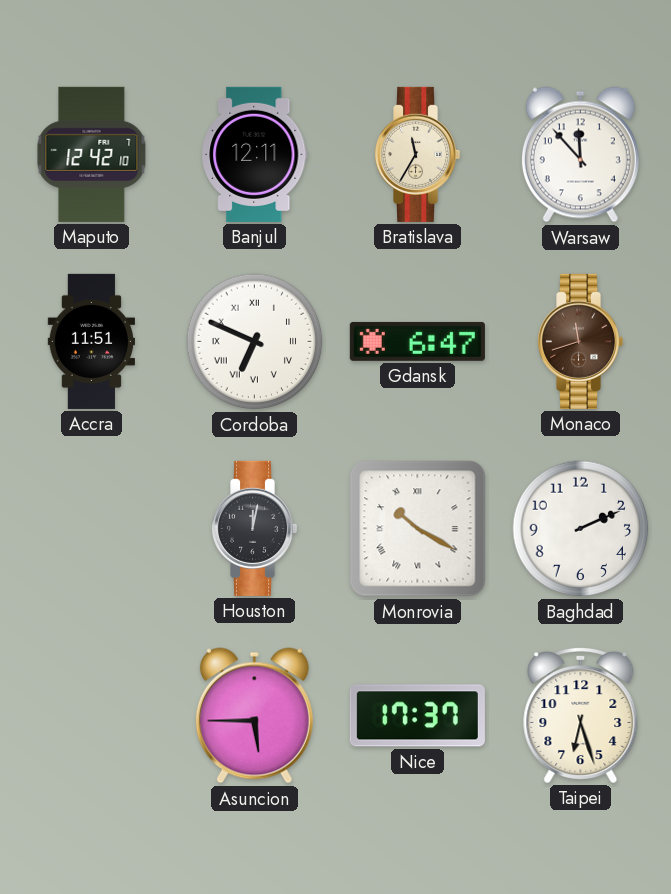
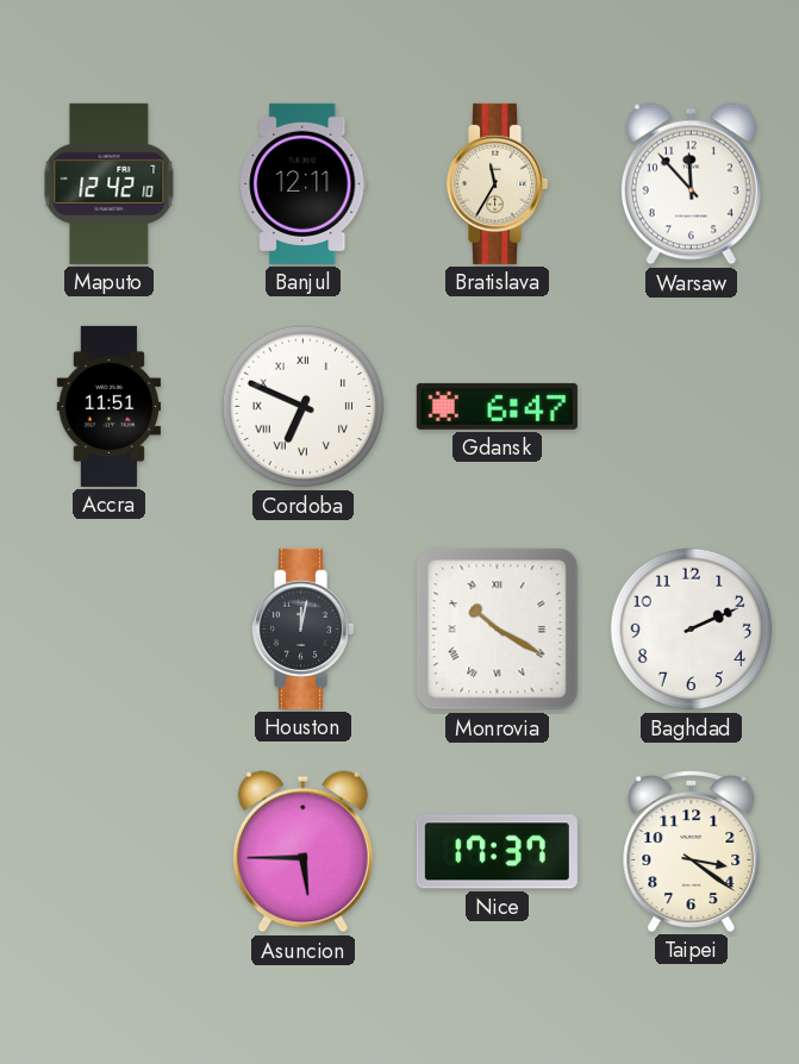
Monaco: 11:42 -> none (581, 341)
Taipei: 6:27 -> 3:21 (692, 851)
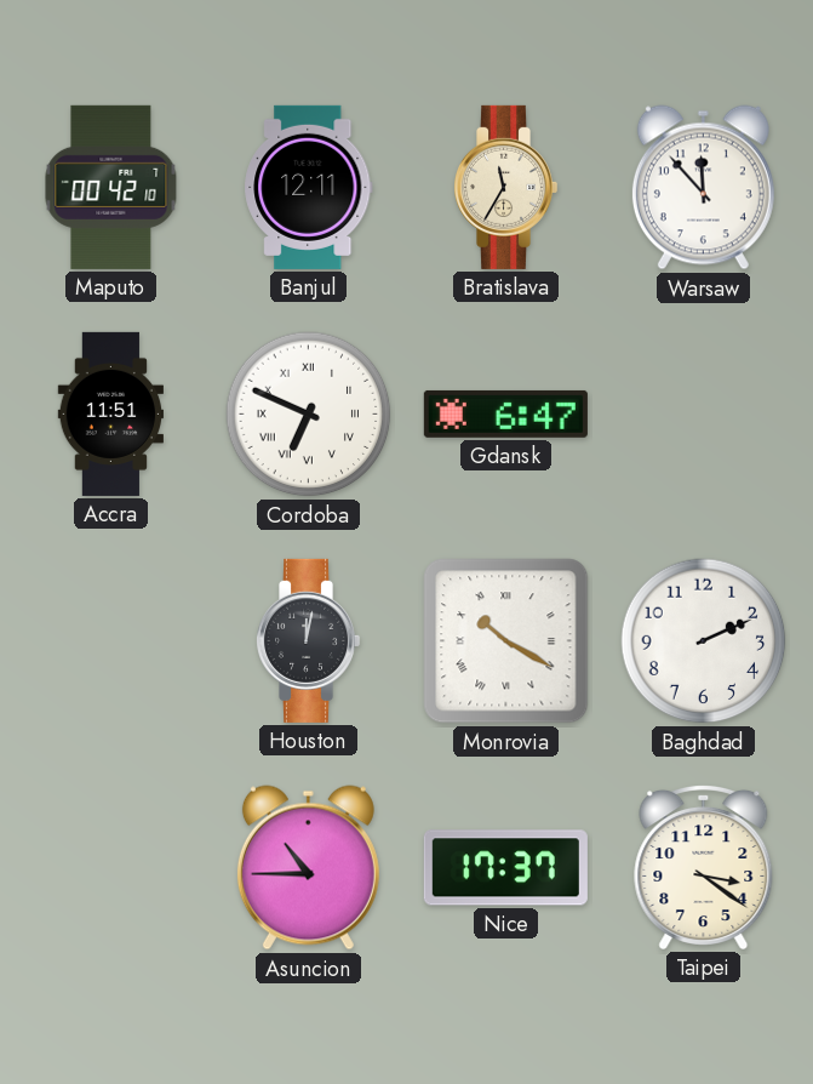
Maputo: 12:42 -> 00:42 (111, 187)
Asuncion: 5:45 -> 10:45 (308, 868)
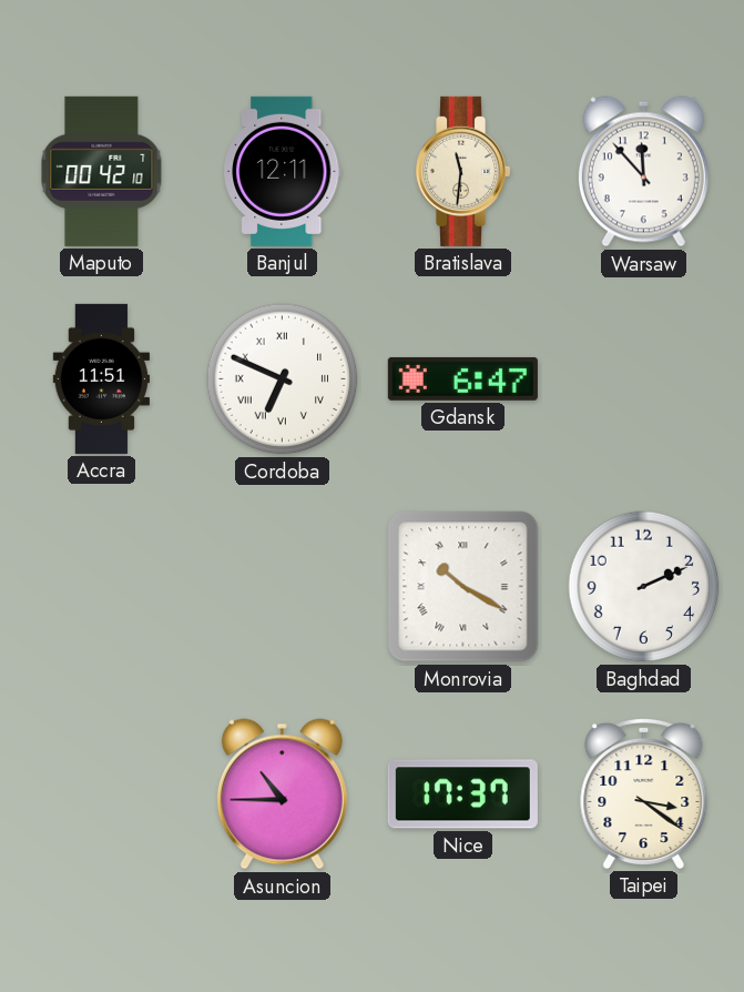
Bratislava: 11:35 -> 11:31 (463, 171)
Houston: 12:02 -> none (309, 640)
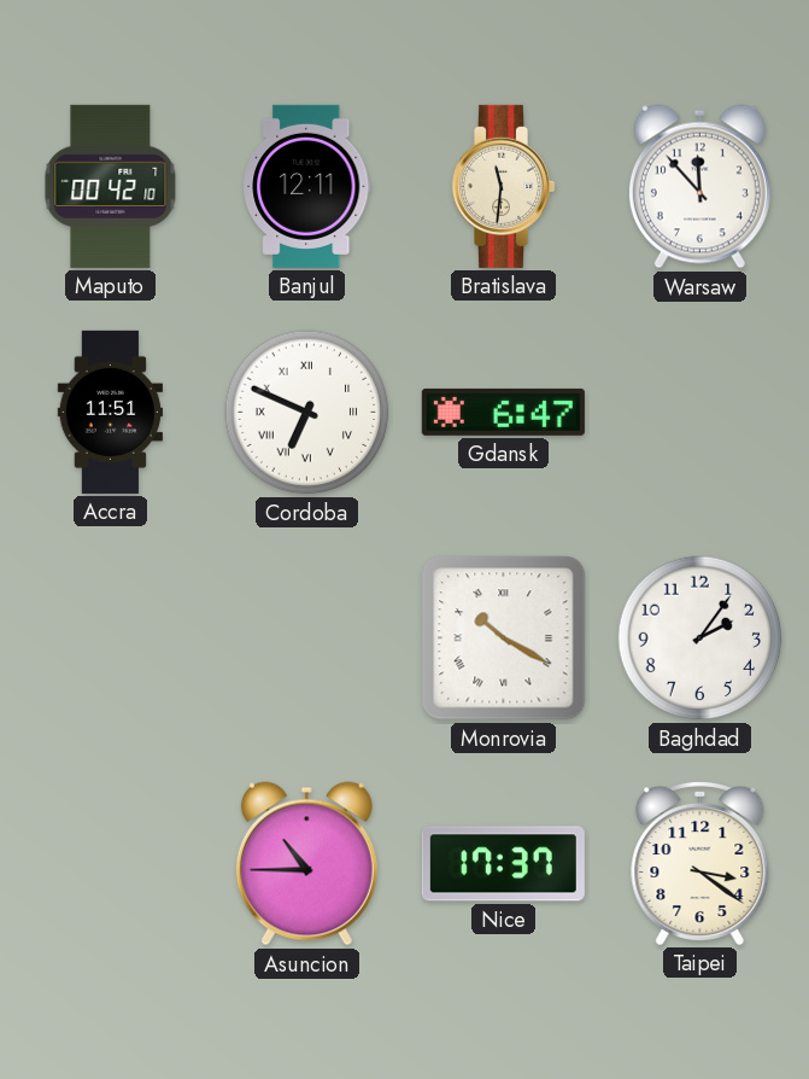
Baghdad: 2:11 -> 2:06 (700, 638)
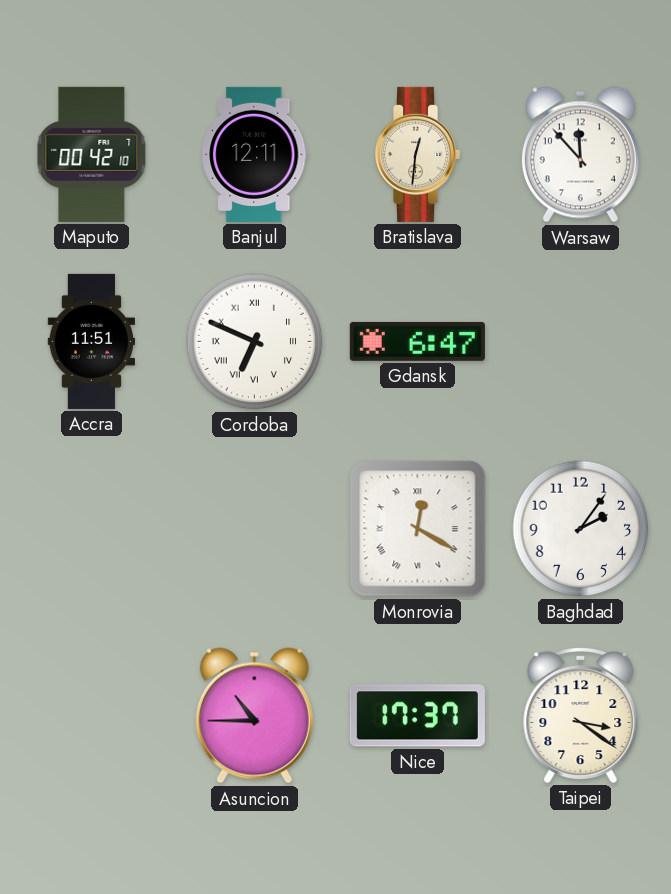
Bratislava: 11:31 -> 12:31 (418, 154)
Monrovia: 10:20 -> 12:20 (418, 529)
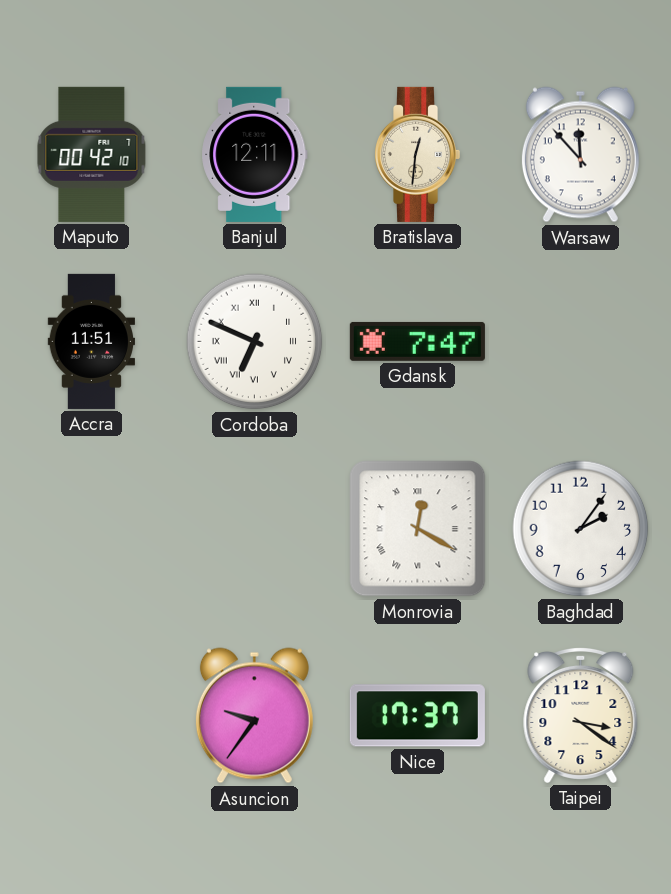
Gdansk: 6:47 -> 7:47 (417, 341)
Asuncion: 10:45 -> 9:36 (254, 716)
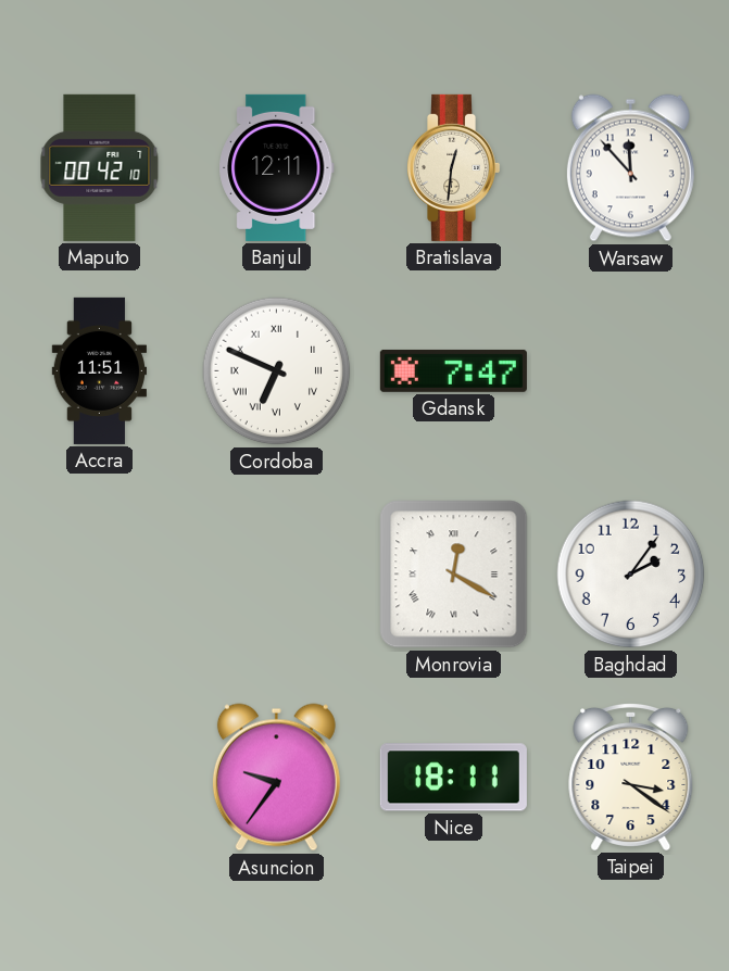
Nice: 17:37 -> 18:11 (453, 778)
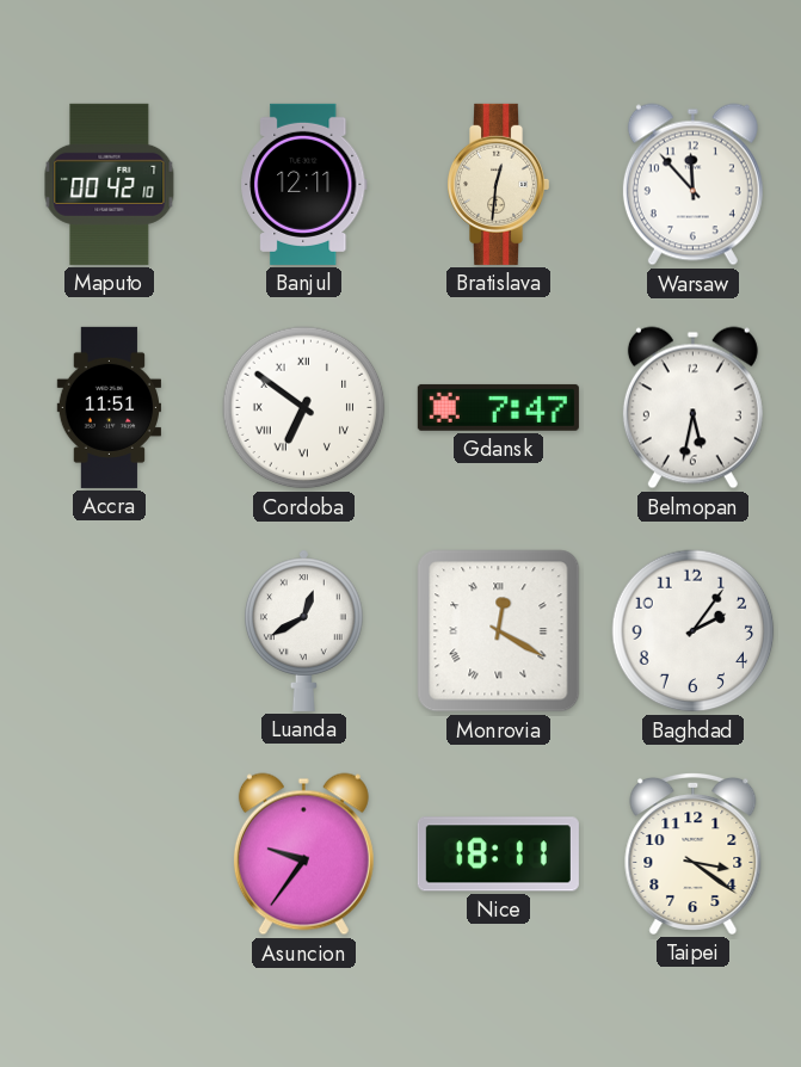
Cordoba: 6:49 -> 6:51 (304, 408)
Belmopan: none -> 5:32 (692, 408)
Luanda: none -> 12:40 (304, 630)
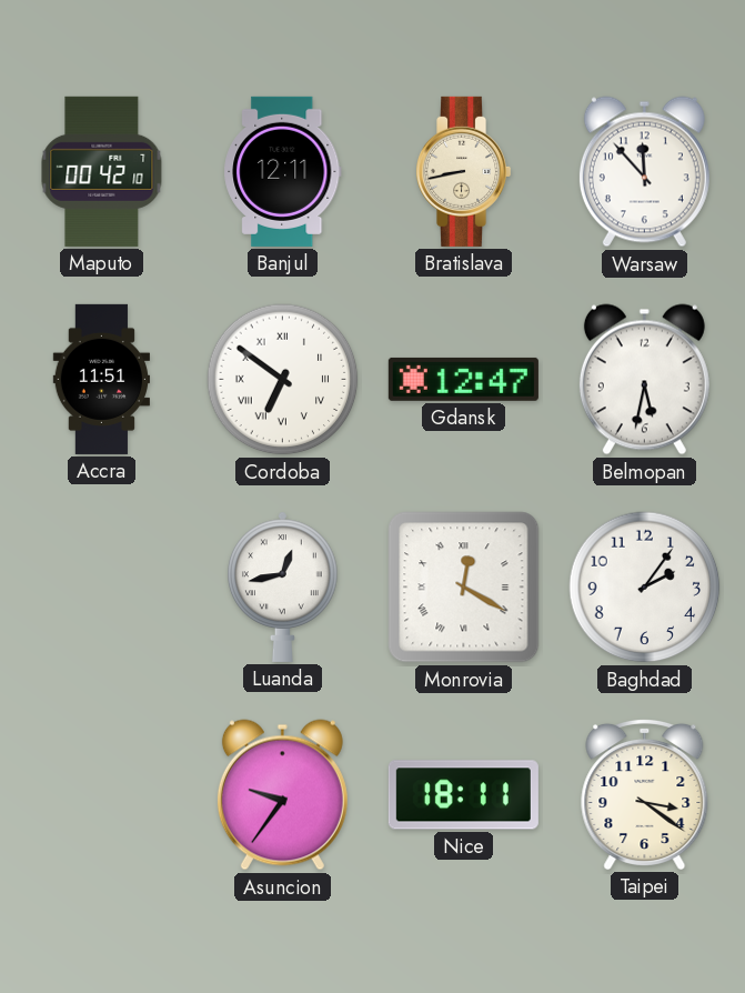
Bratislava: 12:31 -> 8:43 (464, 171)
Gdansk: 7:47 -> 12:47 (463, 379)
Luanda: 12:40 -> 12:43 (283, 586)
